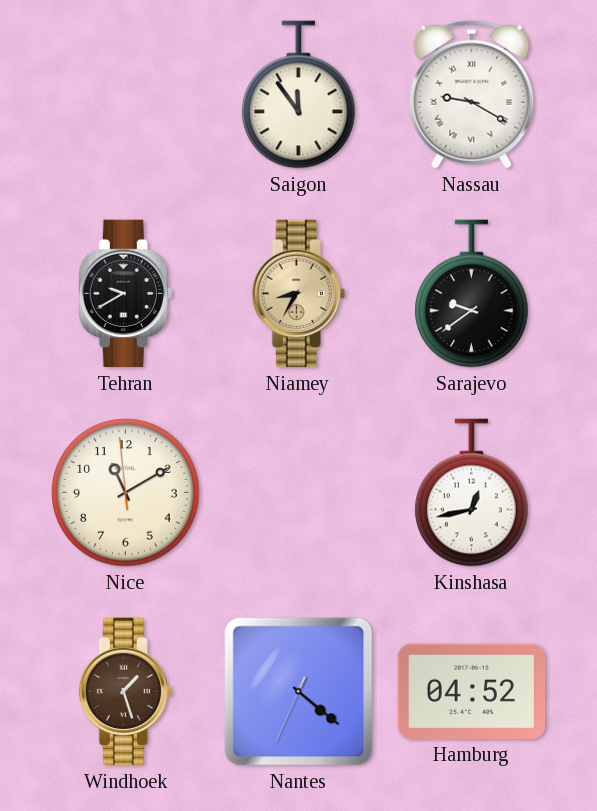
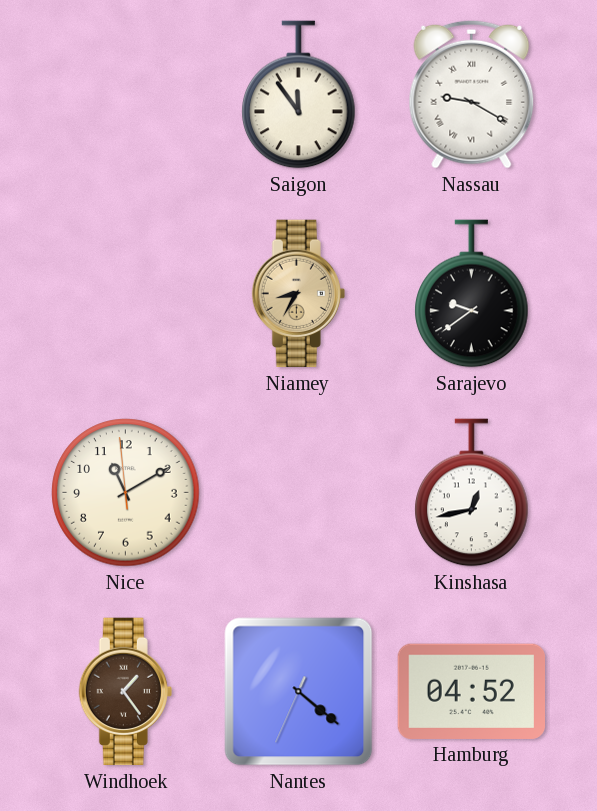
Tehran: 9:40 -> none (125, 294)
Windhoek: 1:27 -> 1:24 (125, 692)
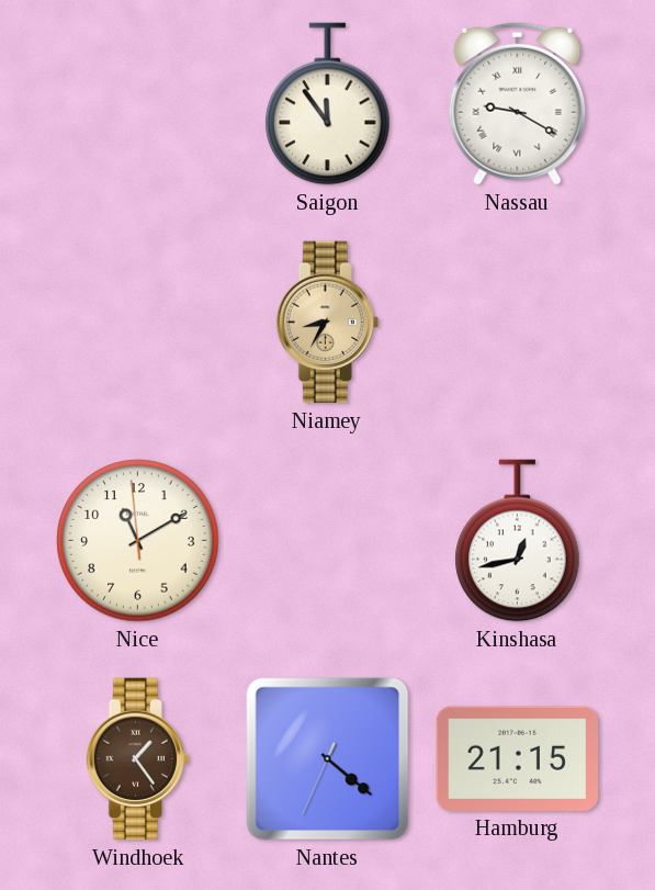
Sarajevo: 9:39 -> none (472, 294)
Hamburg: 04:52 -> 21:15 (517, 758)
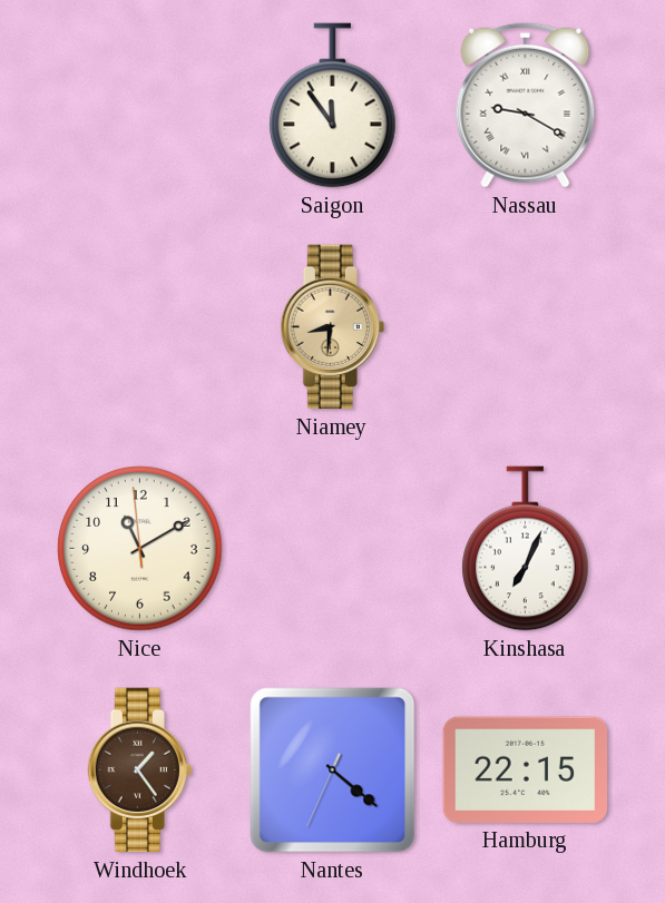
Niamey: 8:35 -> 8:31 (332, 327)
Kinshasa: 12:43 -> 7:04 (526, 549)
Hamburg: 21:15 -> 22:15 (525, 769)
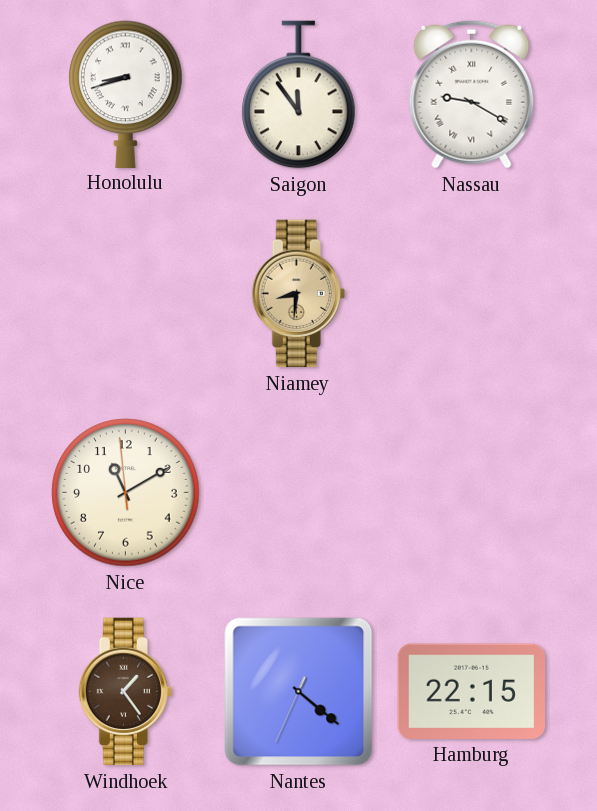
Honolulu: none -> 8:42 (126, 94)
Kinshasa: 7:04 -> none (526, 549)
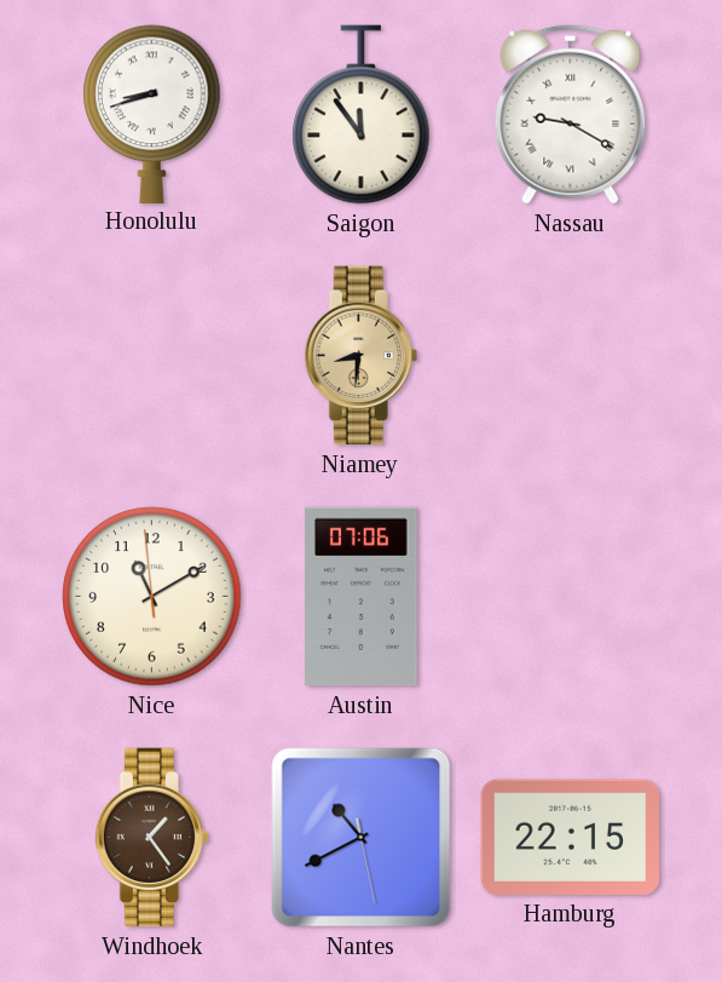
Austin: none -> 07:06 (362, 597)
Nantes: 4:21 -> 10:40 (362, 838)
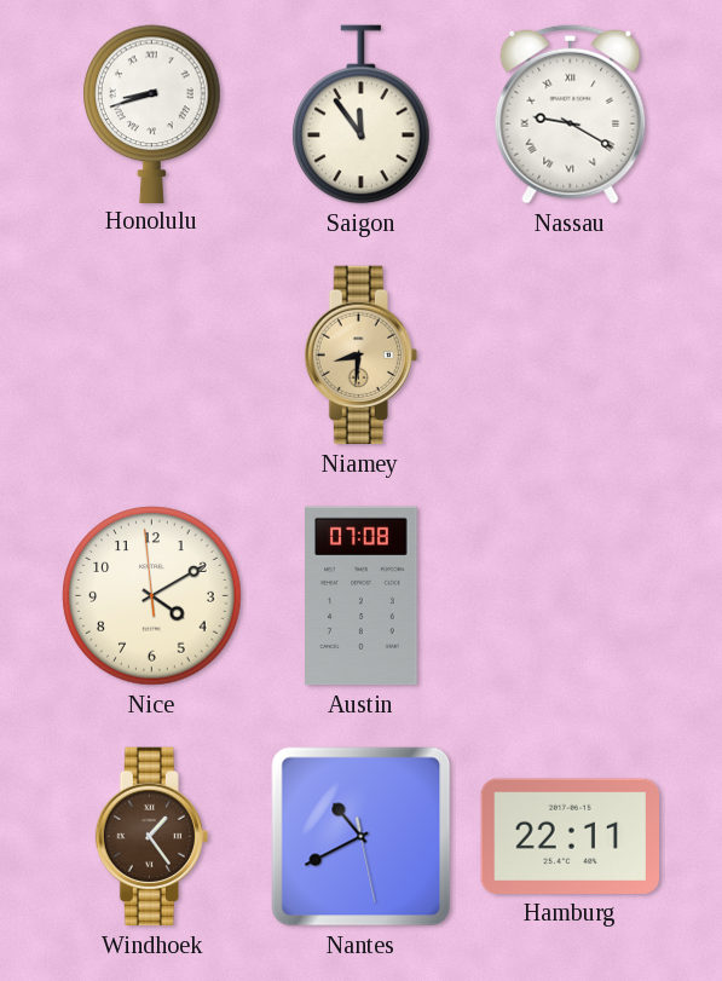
Nice: 11:09 -> 4:09 (152, 596)
Austin: 07:06 -> 07:08 (362, 596)
Hamburg: 22:15 -> 22:11 (570, 836)
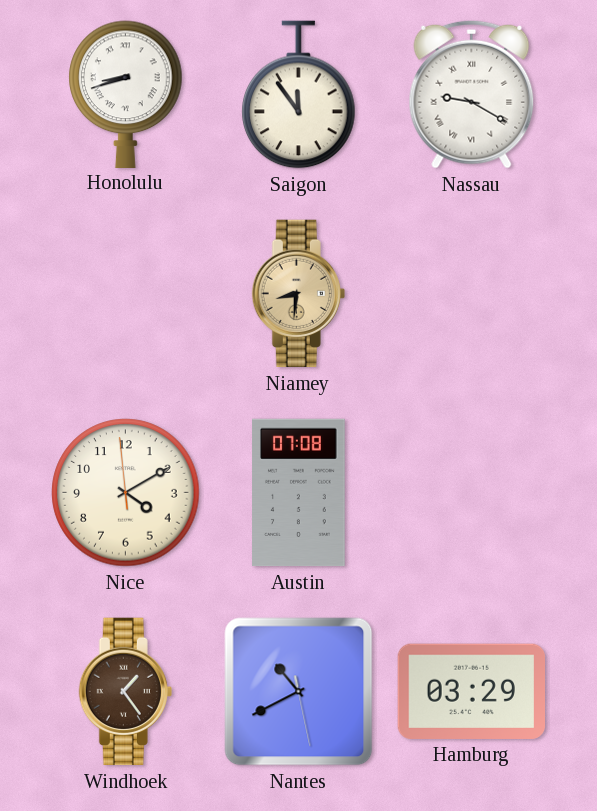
Hamburg: 22:11 -> 03:29 (471, 691)
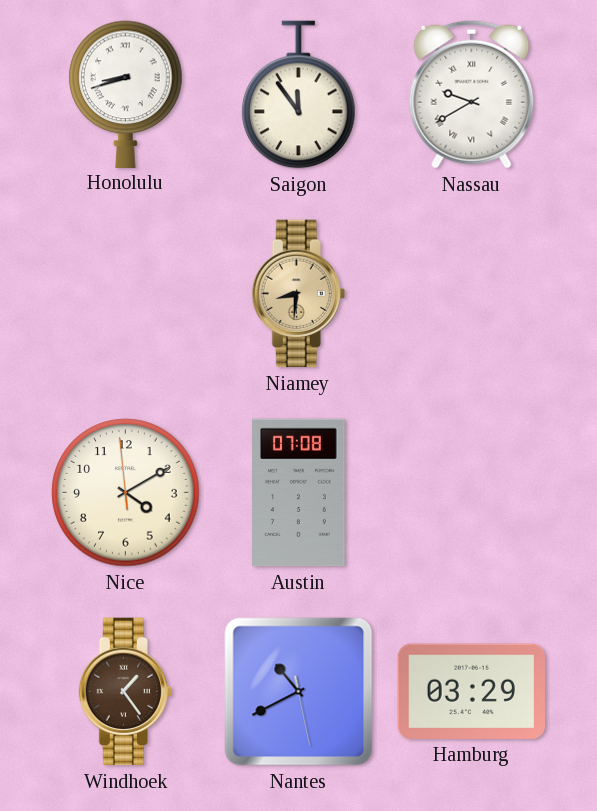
Nassau: 9:20 -> 9:40 (472, 94)
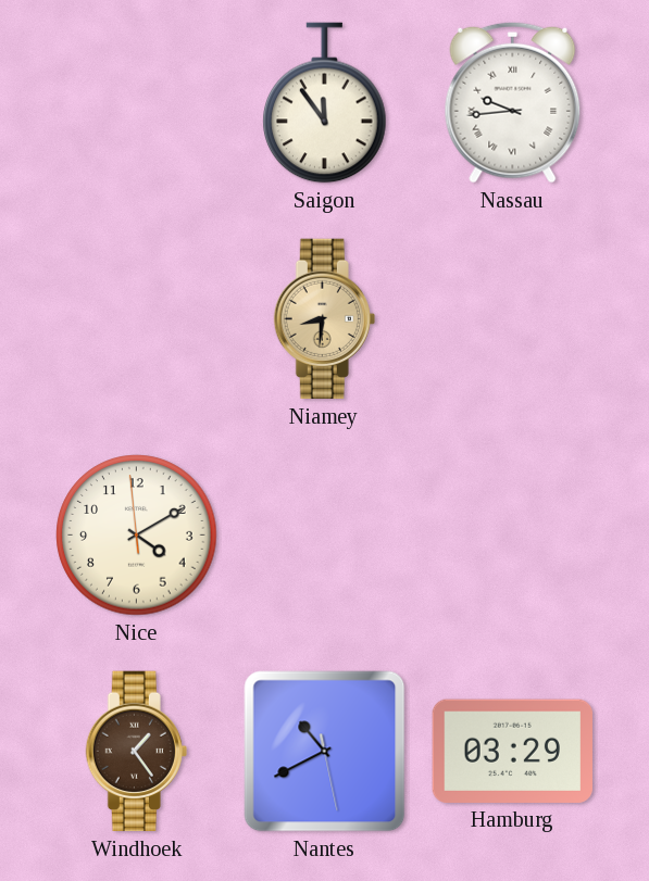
Honolulu: 8:42 -> none (126, 94)
Nassau: 9:40 -> 9:44 (513, 102)
Austin: 07:08 -> none (299, 493)
